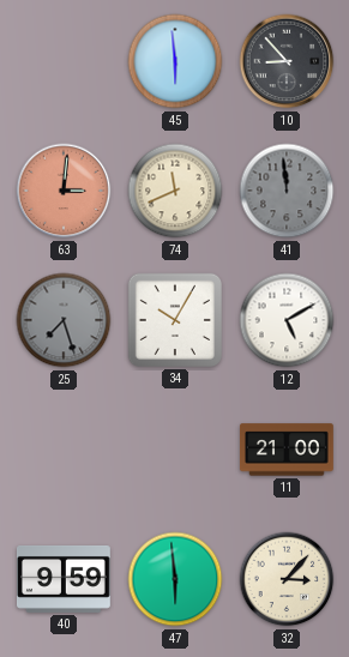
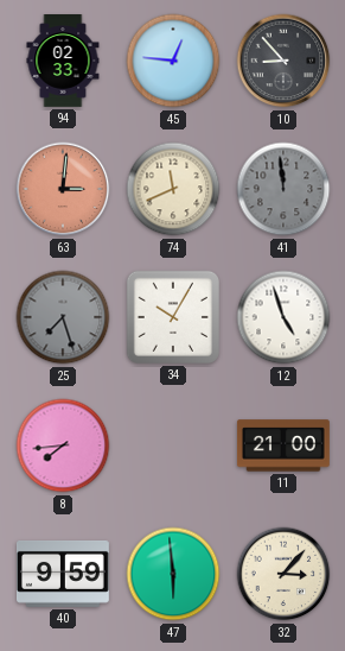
94: none -> 02:33 (63, 62)
45: 5:59 -> 12:46 (173, 61)
12: 5:10 -> 4:57 (283, 317)
8: none -> 7:44 (63, 445)
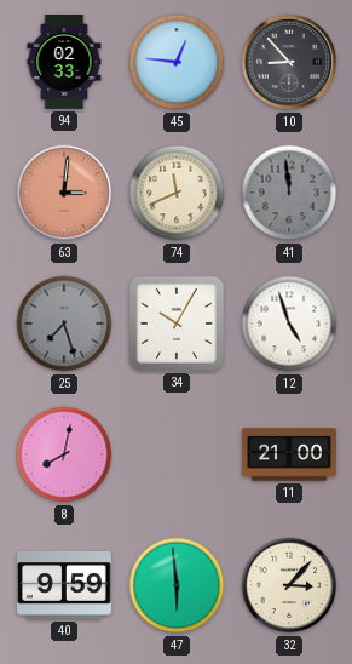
8: 7:44 -> 8:02 (64, 454)
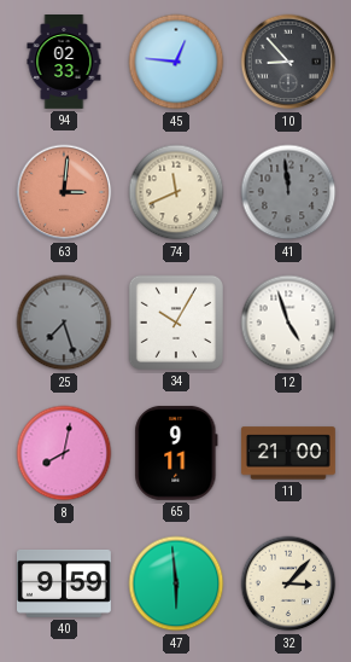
65: none -> 9:11 (176, 453)
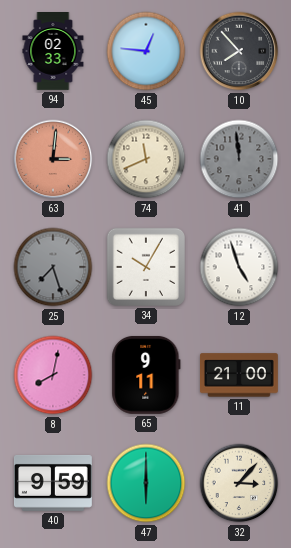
10: 8:53 -> 7:53 (239, 51)
47: 5:59 -> 6:00 (146, 483)
